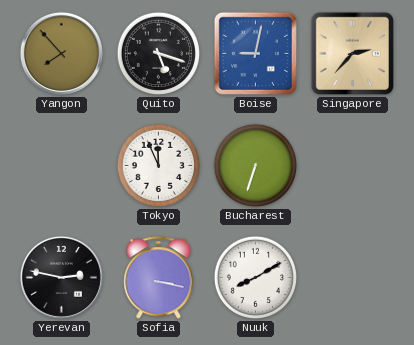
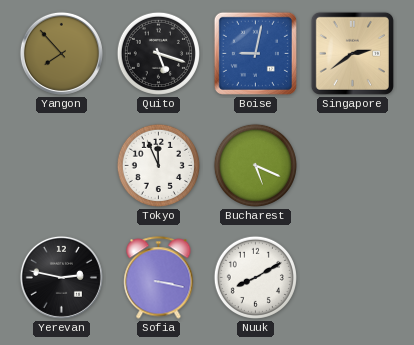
Singapore: 2:37 -> 2:39 (352, 53)
Bucharest: 6:33 -> 5:19 (255, 165)
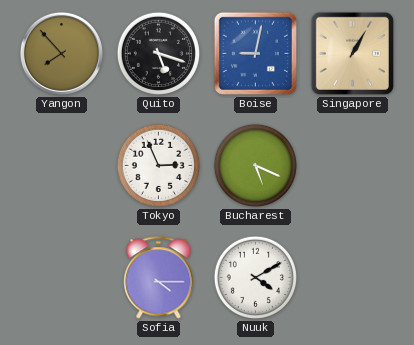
Singapore: 2:39 -> 1:05 (352, 53)
Tokyo: 11:56 -> 2:56 (158, 165)
Yerevan: 2:47 -> none (61, 277)
Sofia: 3:17 -> 4:15 (159, 278)
Nuuk: 8:10 -> 4:10 (255, 277)
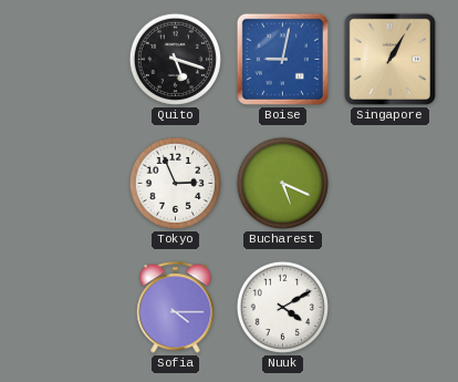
Yangon: 7:53 -> none (61, 53)
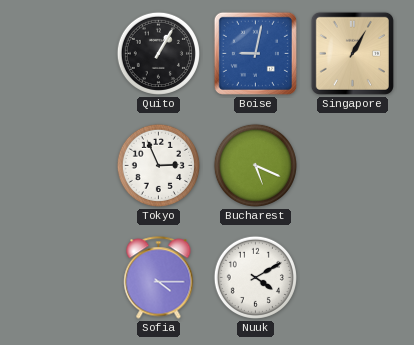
Quito: 5:18 -> 1:05 (158, 53)
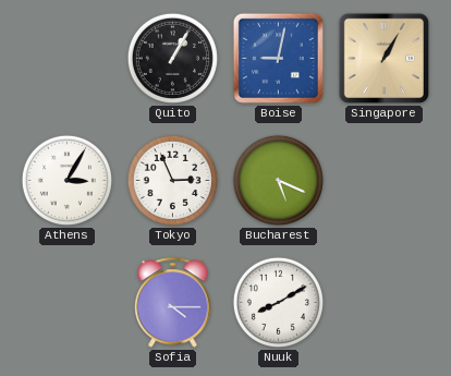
Athens: none -> 3:05 (66, 180)
Nuuk: 4:10 -> 8:10 (278, 302)
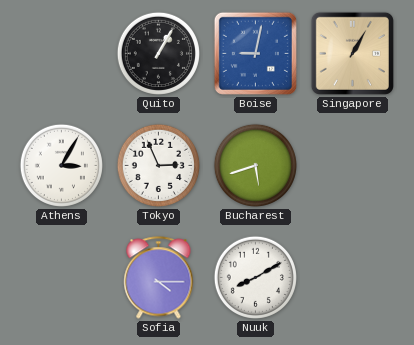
Bucharest: 5:19 -> 5:42 (255, 165)
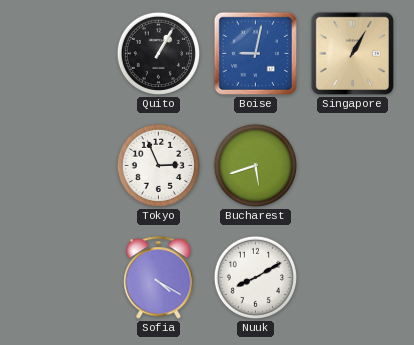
Athens: 3:05 -> none (61, 165)
Sofia: 4:15 -> 4:20 (159, 278)
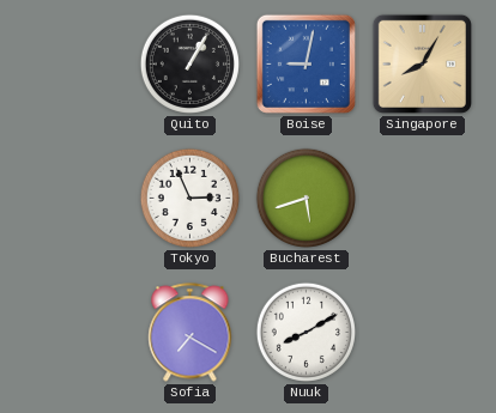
Singapore: 1:05 -> 8:05 (422, 63)
Sofia: 4:20 -> 7:20 (190, 333)
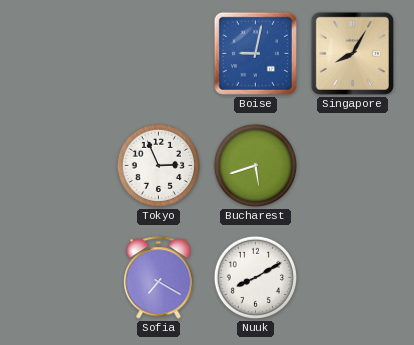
Quito: 1:05 -> none (189, 63)
